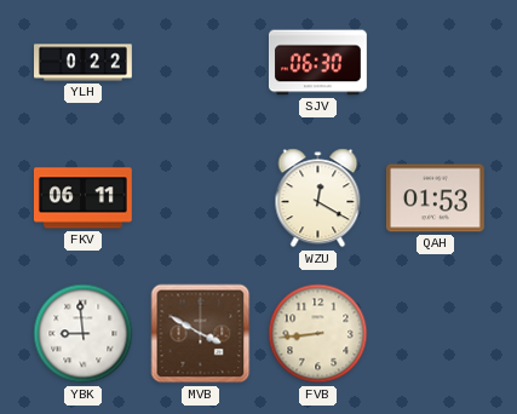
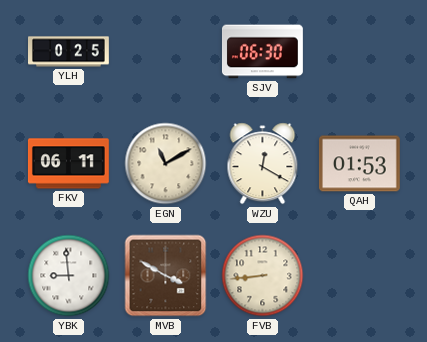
YLH: 0:22 -> 0:25 (69, 52)
EGN: none -> 11:10 (166, 164)
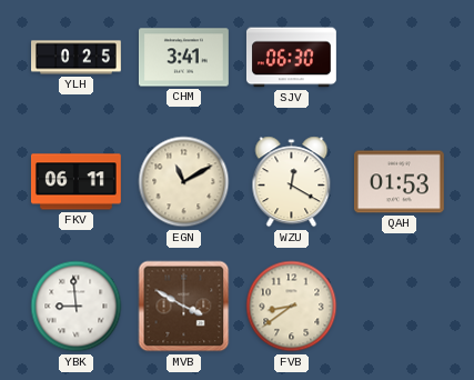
CHM: none -> 3:41 (184, 58)
FVB: 8:44 -> 8:39 (292, 307)
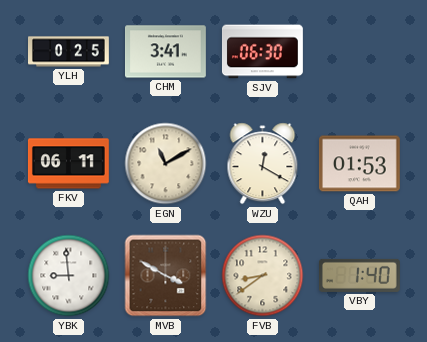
VBY: none -> 1:40 (360, 275)
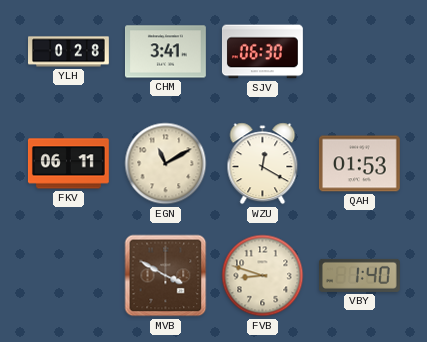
YLH: 0:25 -> 0:28 (69, 52)
YBK: 8:59 -> none (69, 276)
FVB: 8:39 -> 8:48 (263, 276)
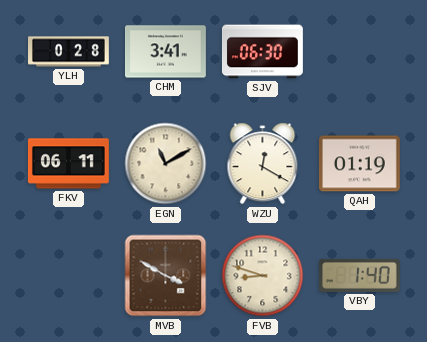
QAH: 01:53 -> 01:19 (359, 164)
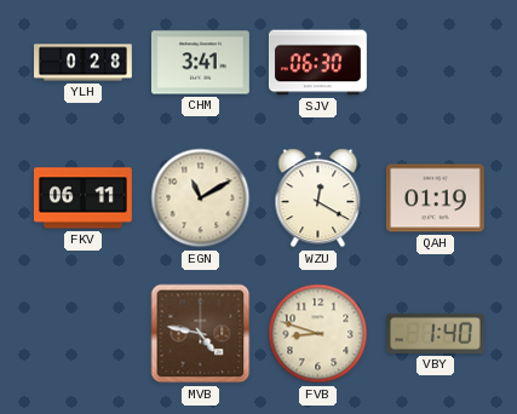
MVB: 3:50 -> 4:47 (201, 334)
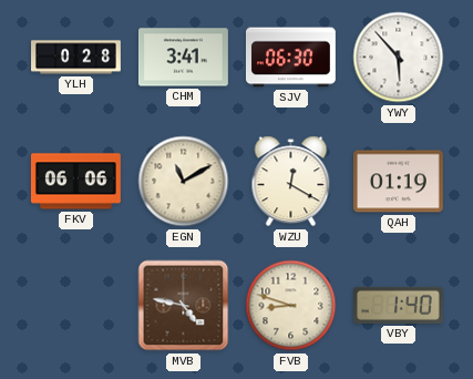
YWY: none -> 5:53 (399, 58)
FKV: 06:11 -> 06:06 (75, 182)
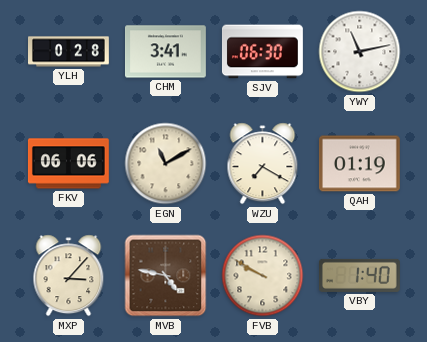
YWY: 5:53 -> 11:13 (360, 52)
WZU: 12:20 -> 7:20 (263, 164)
MXP: none -> 3:07 (69, 276)
FVB: 8:48 -> 9:50 (263, 276)
